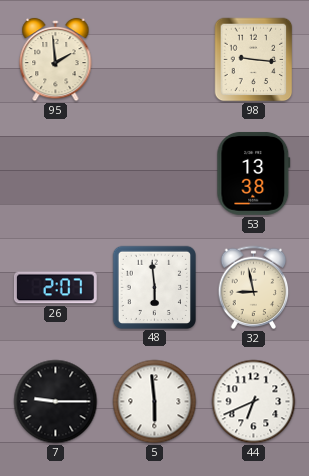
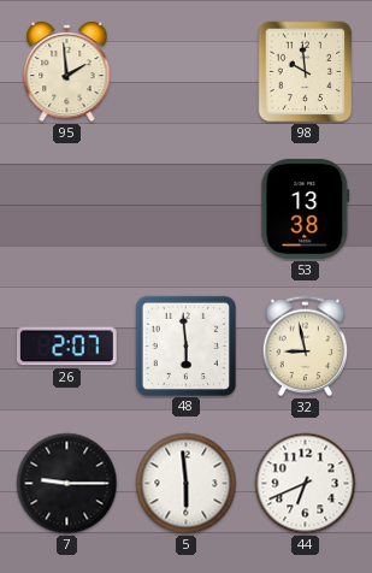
98: 9:16 -> 9:59 (306, 72)
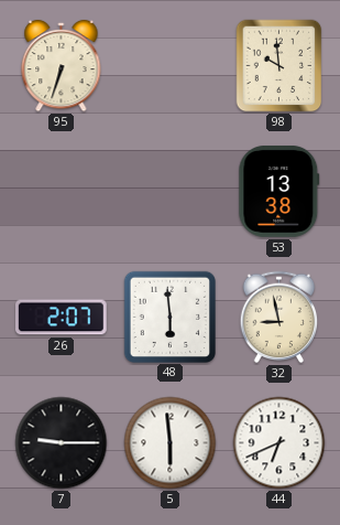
95: 1:59 -> 6:33 (62, 66)
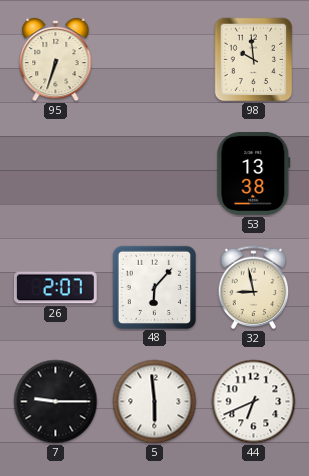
48: 5:59 -> 6:07 (154, 287)
